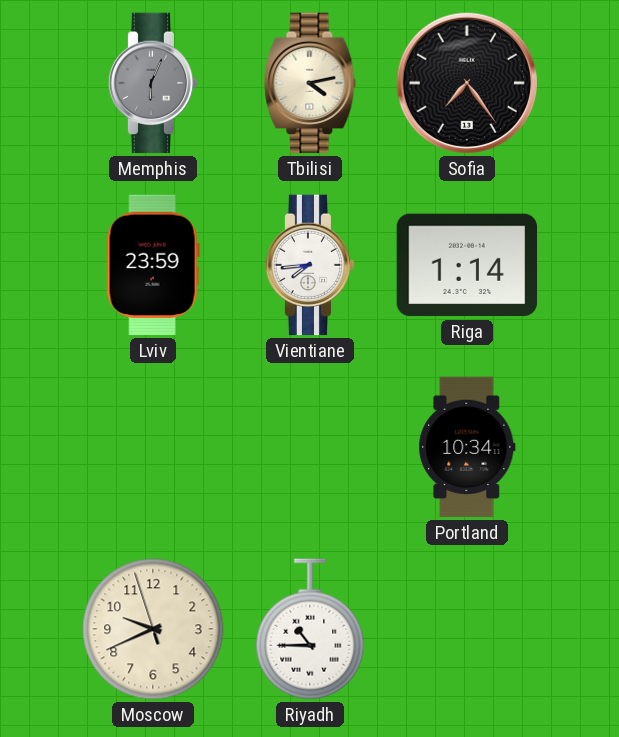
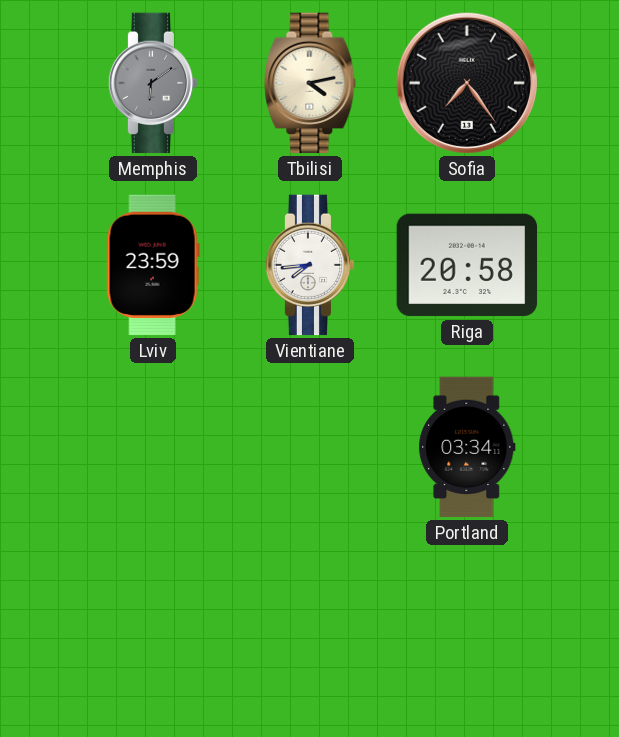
Memphis: 6:04 -> 6:09 (153, 83)
Riga: 1:14 -> 20:58 (467, 265)
Portland: 10:34 -> 03:34 (467, 447)
Moscow: 9:40 -> none (153, 629)
Riyadh: 10:45 -> none (310, 629)
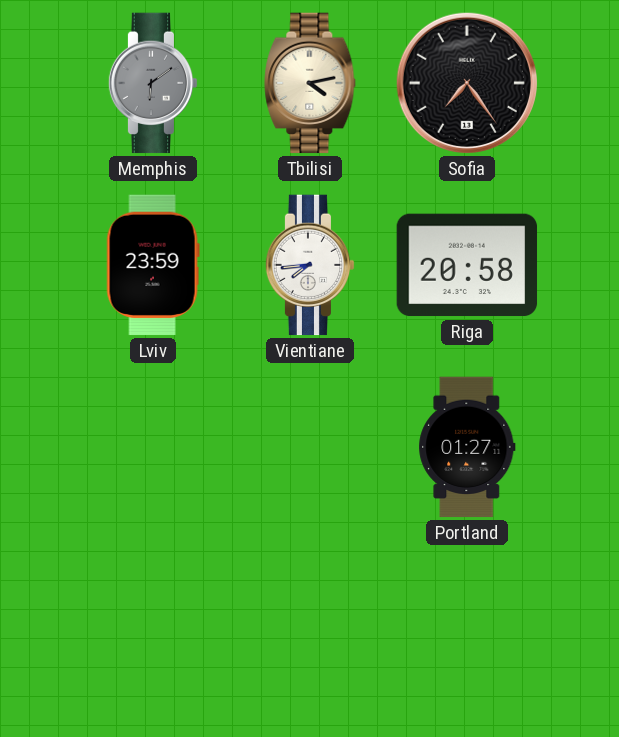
Portland: 03:34 -> 01:27 (467, 447)
